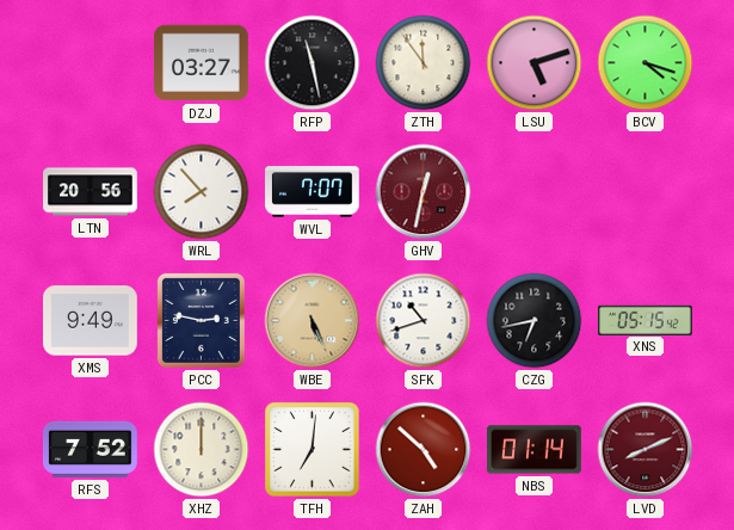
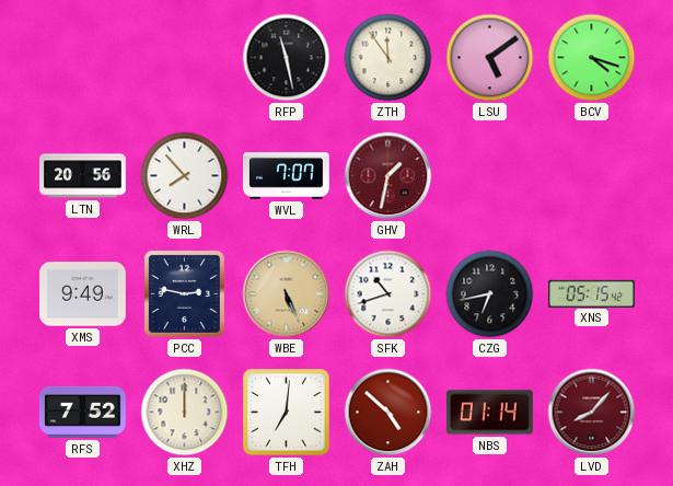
DZJ: 03:27 -> none (202, 63)
LSU: 5:12 -> 5:09 (490, 58)
GHV: 12:32 -> 1:32 (388, 176)
LVD: 8:11 -> 8:07 (592, 413)
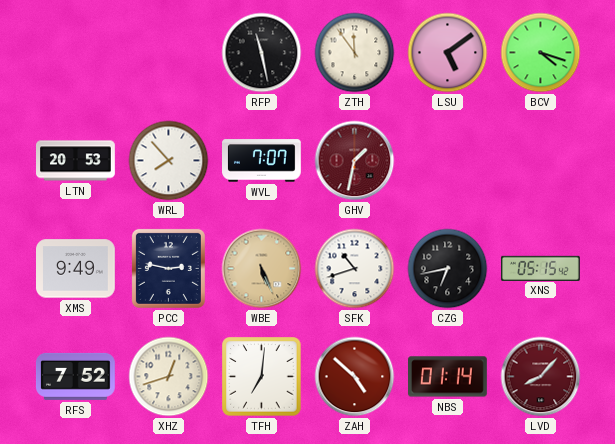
LTN: 20:56 -> 20:53 (76, 161)
XHZ: 12:00 -> 12:42 (169, 377)
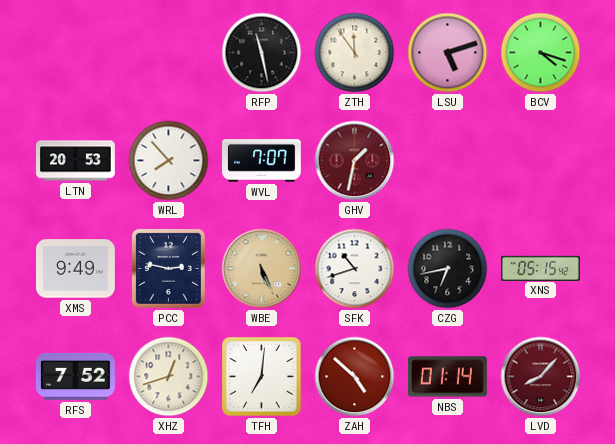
LSU: 5:09 -> 5:12 (448, 53)
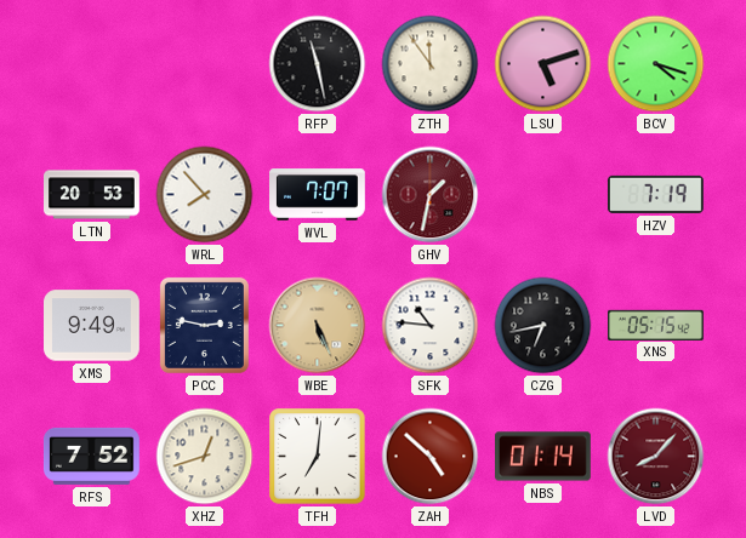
HZV: none -> 7:19 (655, 194)
SFK: 10:42 -> 10:46 (431, 326)
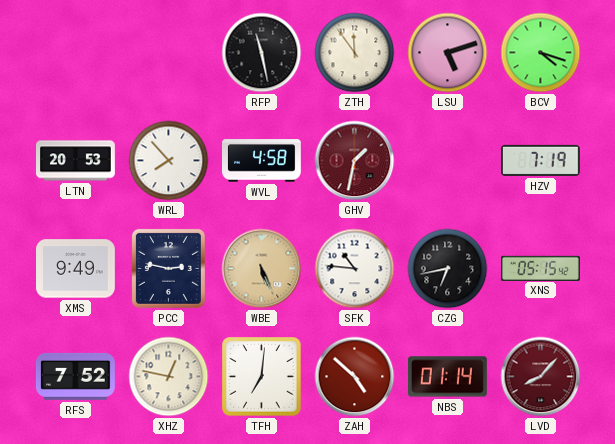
WVL: 7:07 -> 4:58 (262, 161)
XHZ: 12:42 -> 12:47 (169, 377)
